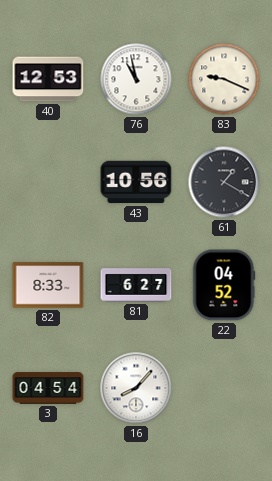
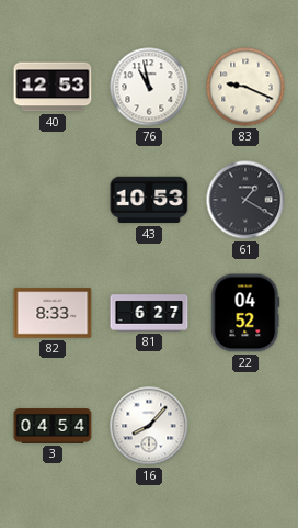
43: 10:56 -> 10:53 (149, 200)
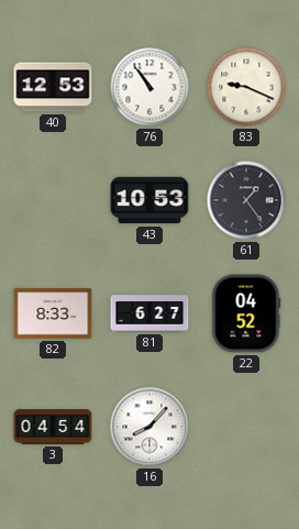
76: 10:58 -> 10:54 (149, 87)
61: 1:20 -> 1:24 (246, 200)
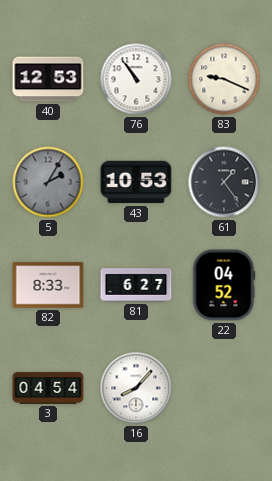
5: none -> 2:05 (48, 182)
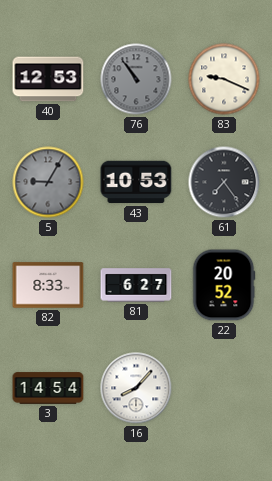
76 dial: white -> grey (136, 79)
5: 2:05 -> 9:05 (48, 182)
61: 1:24 -> 7:24 (224, 182)
22: 04:52 -> 20:52 (224, 285)
3: 04:54 -> 14:54 (48, 388)
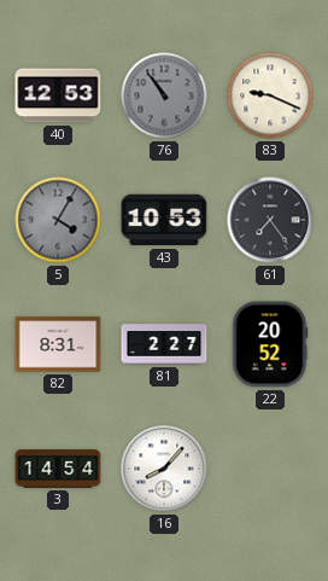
5: 9:05 -> 4:05 (58, 220)
82: 8:33 -> 8:31 (58, 344)
81: 6:27 -> 2:27 (164, 344)
